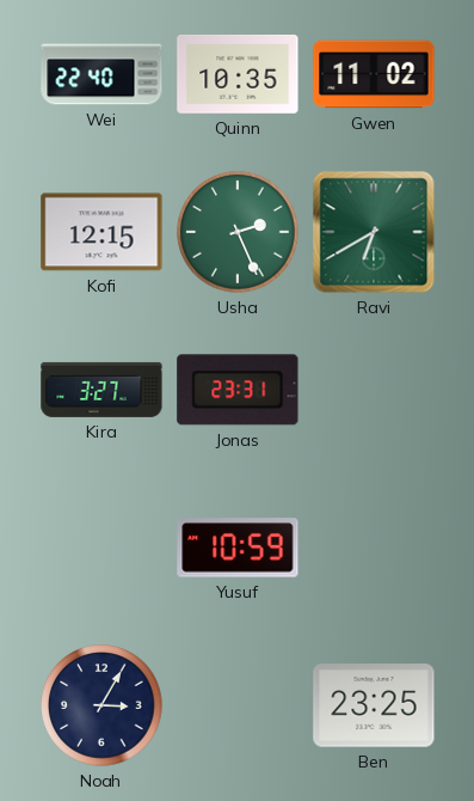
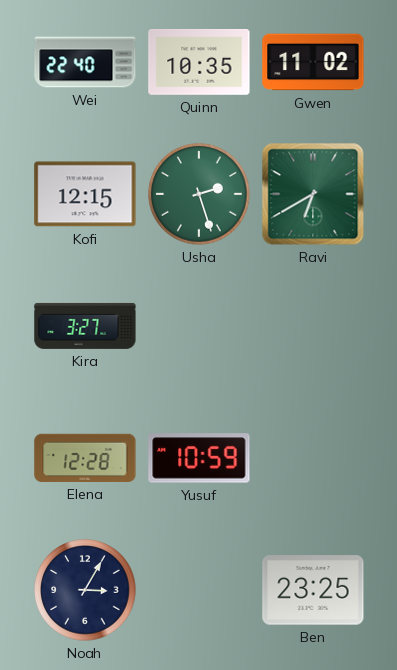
Usha: 2:26 -> 2:27 (199, 194)
Jonas: 23:31 -> none (238, 390)
Elena: none -> 12:28 (85, 458)
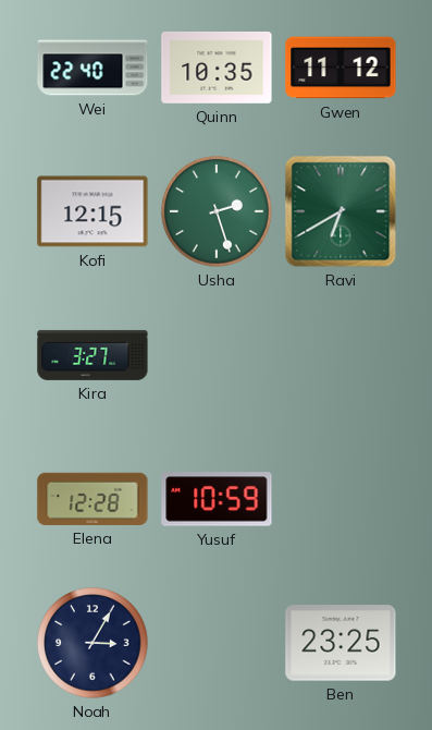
Gwen: 11:02 -> 11:12 (341, 68)
